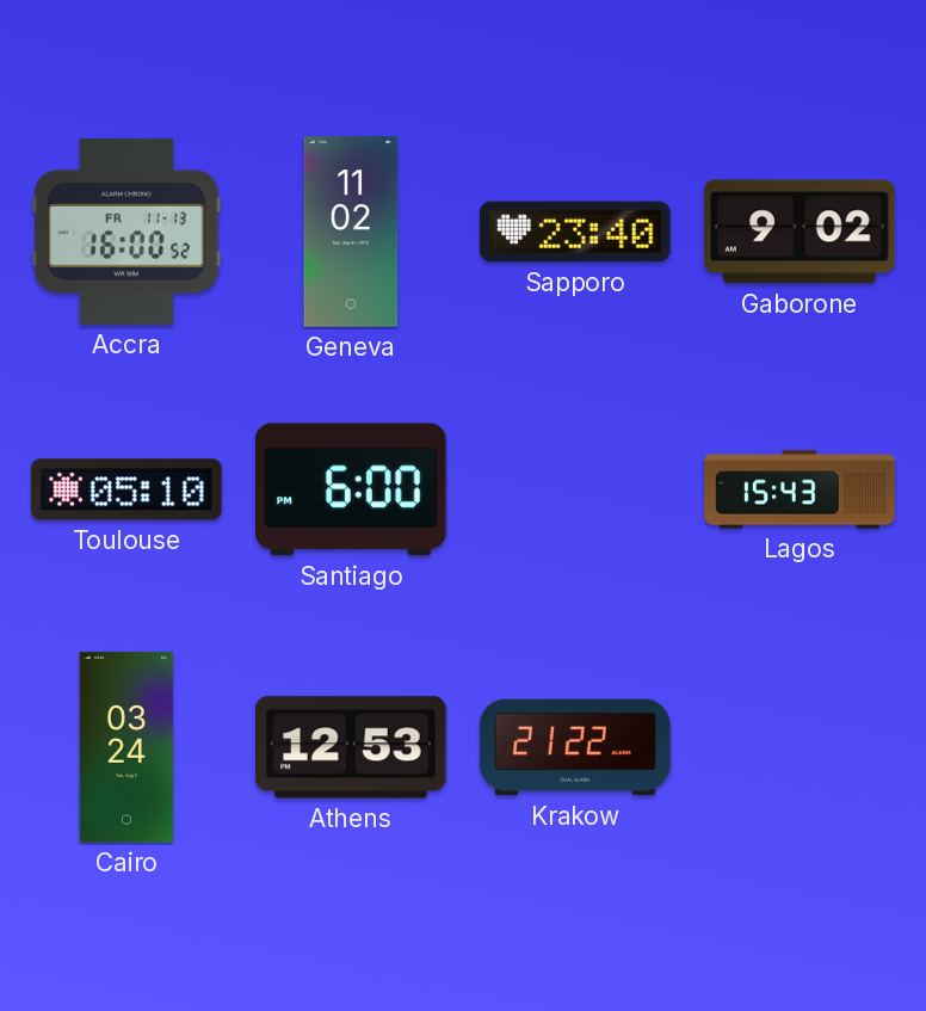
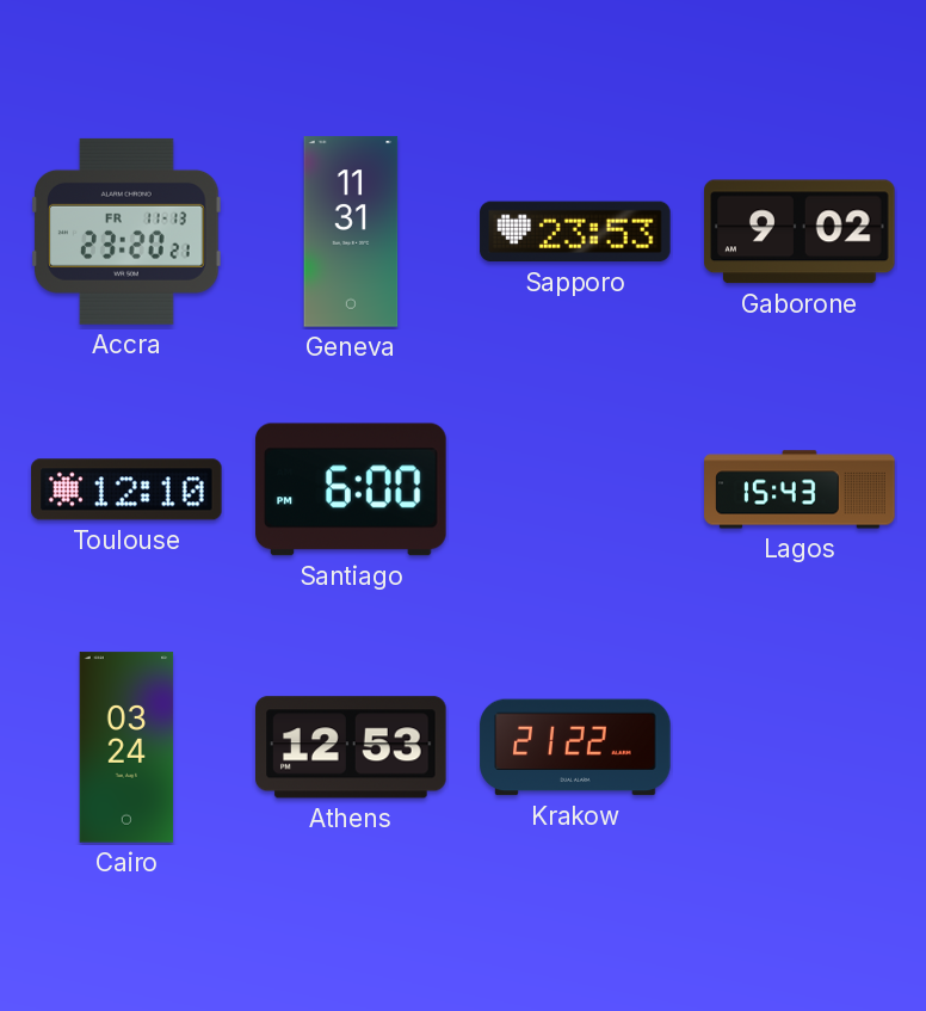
Accra: 16:00 -> 23:20 (126, 232)
Geneva: 11:02 -> 11:31 (351, 232)
Sapporo: 23:40 -> 23:53 (575, 232)
Toulouse: 05:10 -> 12:10 (126, 489)
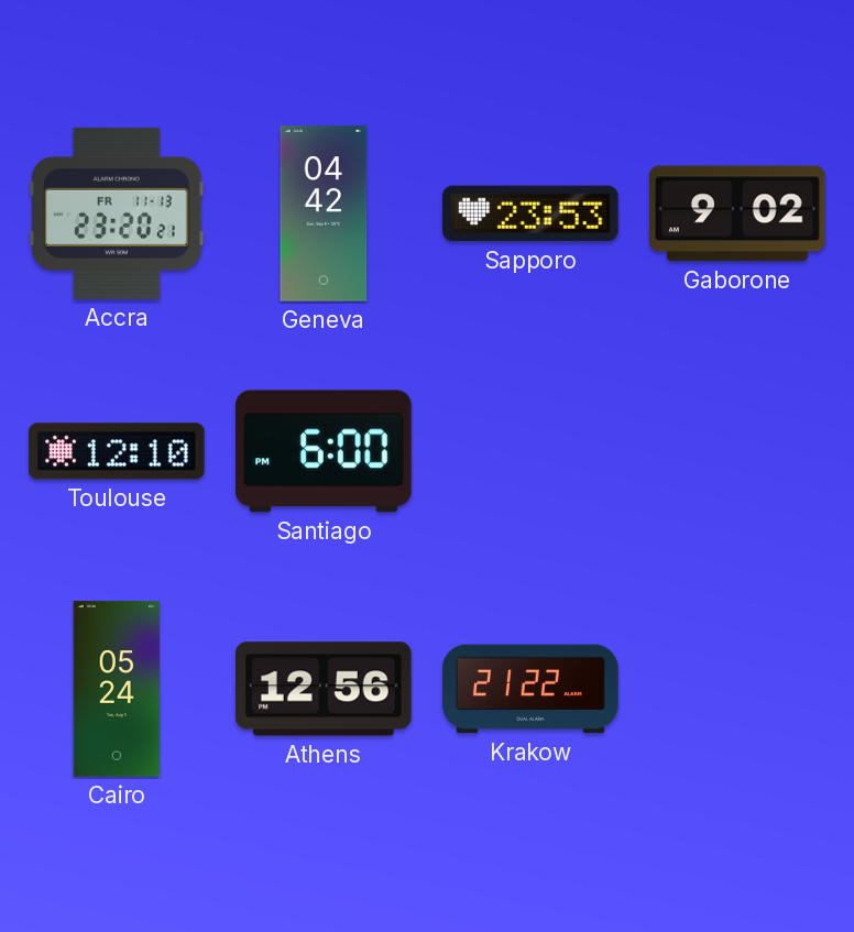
Geneva: 11:31 -> 04:42 (324, 213)
Lagos: 15:43 -> none (800, 489)
Cairo: 03:24 -> 05:24 (117, 689)
Athens: 12:53 -> 12:56 (324, 689)
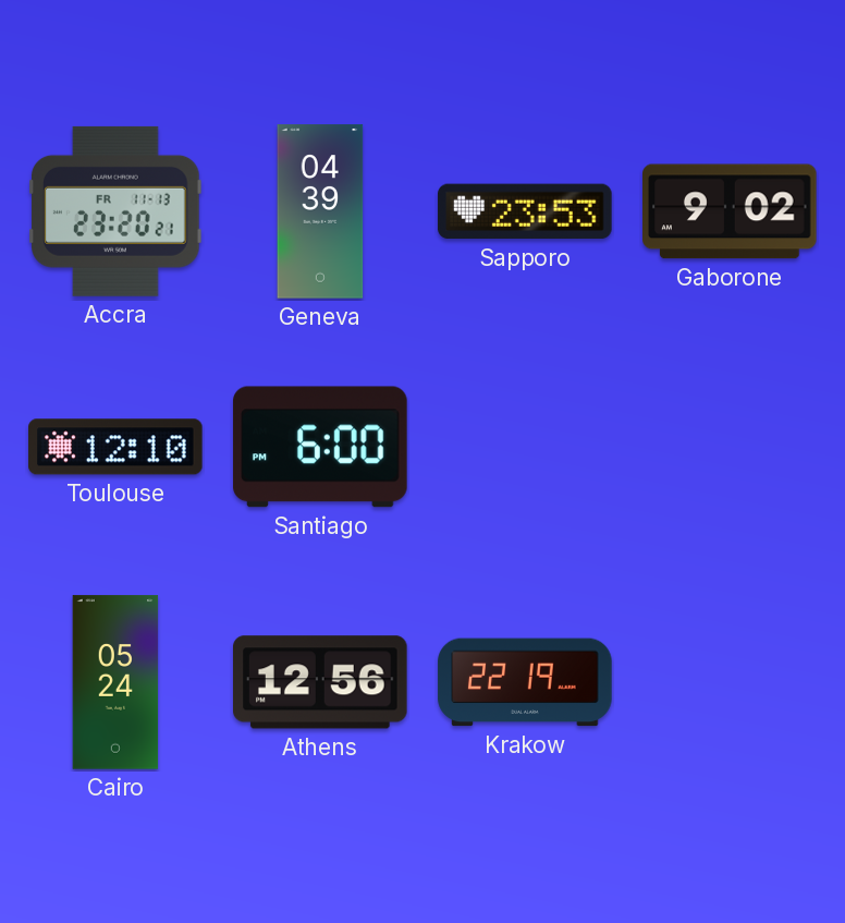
Geneva: 04:42 -> 04:39 (320, 211)
Krakow: 21:22 -> 22:19 (525, 682)
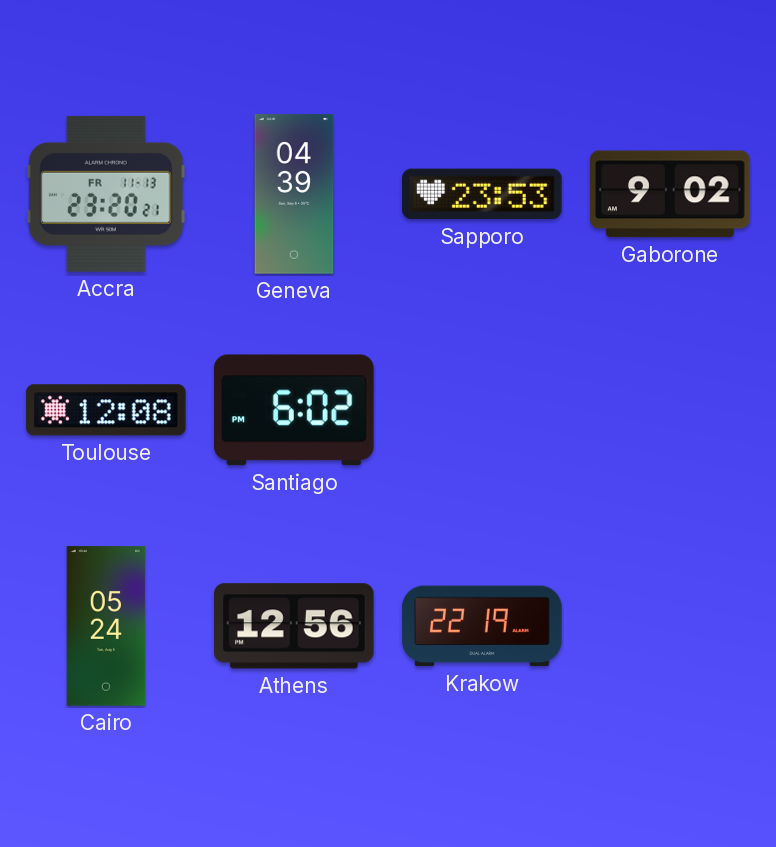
Toulouse: 12:10 -> 12:08 (106, 410)
Santiago: 6:00 -> 6:02 (294, 410)
